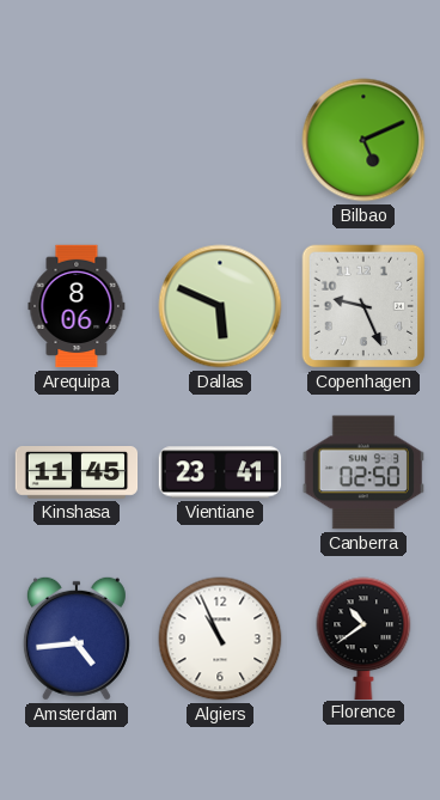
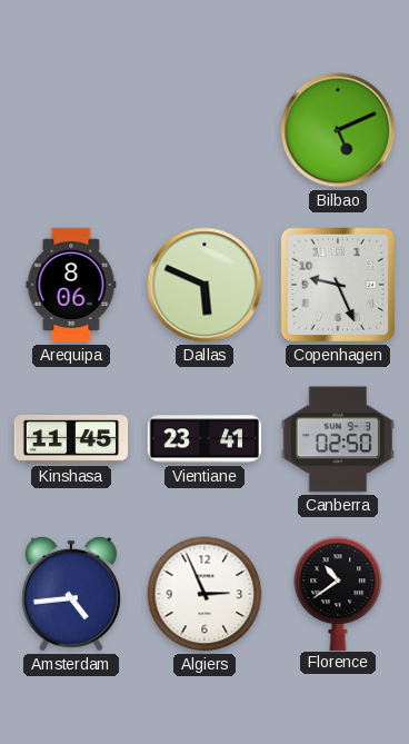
Algiers: 10:56 -> 2:56 (205, 594)
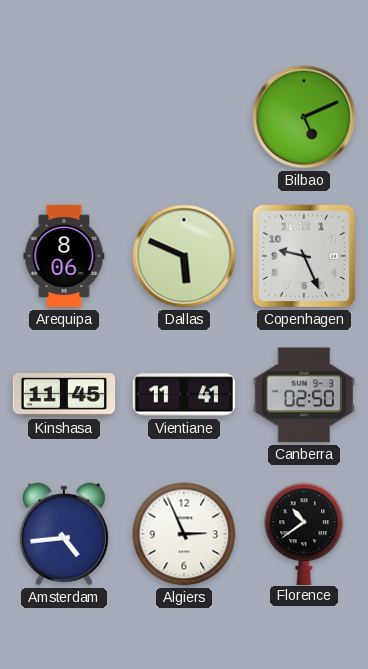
Vientiane: 23:41 -> 11:41 (184, 395)
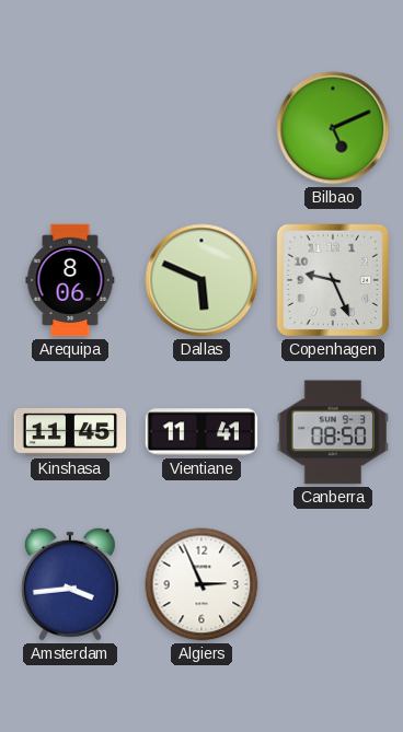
Canberra: 02:50 -> 08:50 (333, 432)
Amsterdam: 4:44 -> 3:44 (70, 584)
Florence: 10:39 -> none (304, 533)
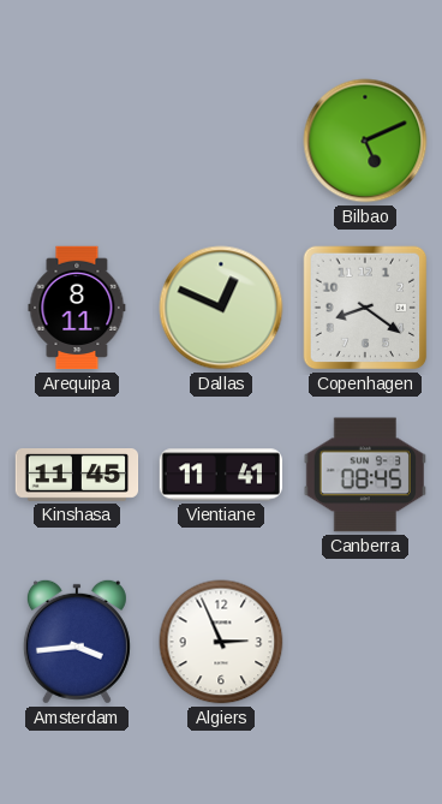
Arequipa: 8:06 -> 8:11 (77, 308)
Dallas: 5:49 -> 12:49 (221, 308)
Copenhagen: 9:26 -> 8:21 (365, 308)
Canberra: 08:50 -> 08:45 (365, 475)
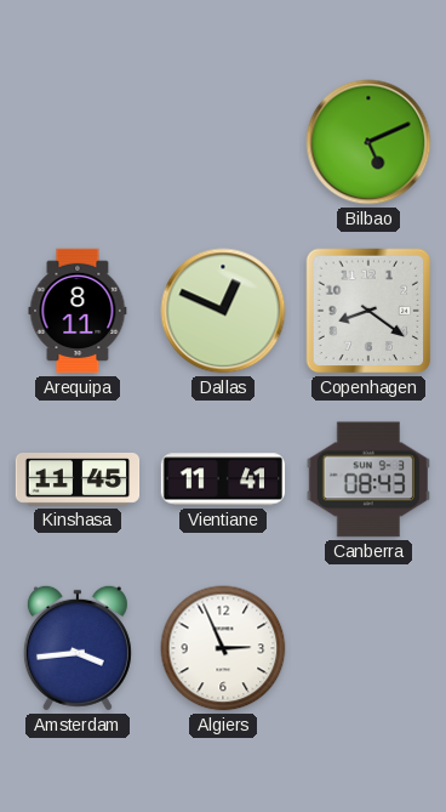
Canberra: 08:45 -> 08:43 (368, 479)
